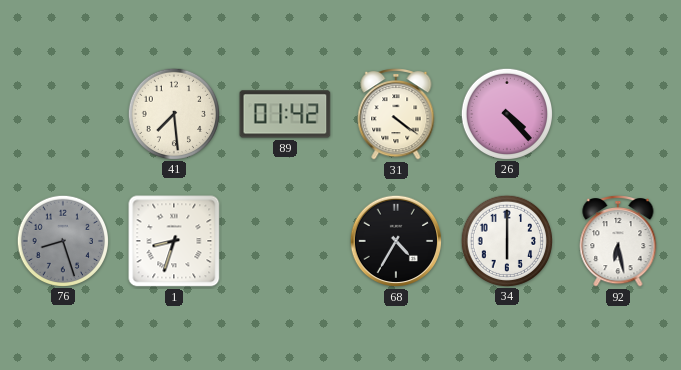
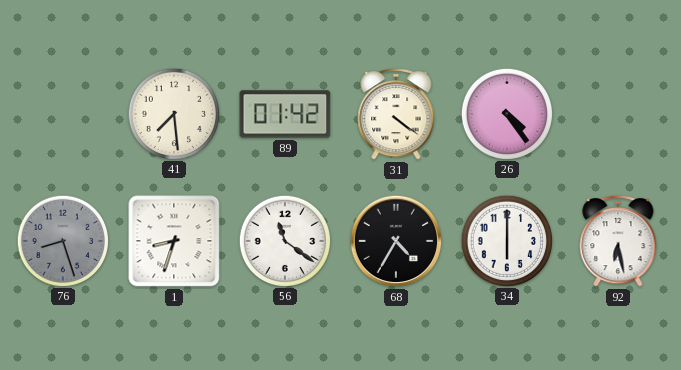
26: 4:23 -> 4:24 (506, 113)
56: none -> 11:21 (284, 240)
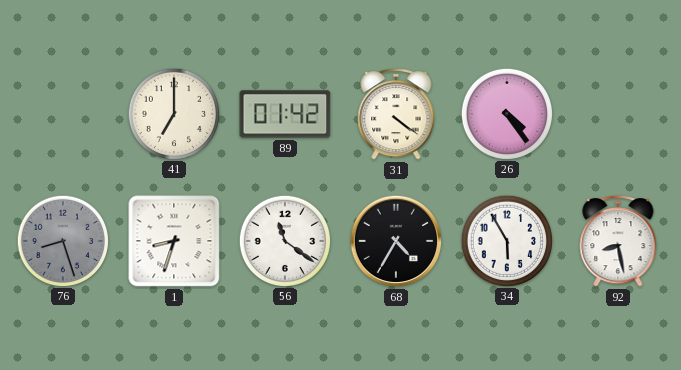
41: 7:29 -> 7:00 (173, 113)
34: 6:00 -> 5:55 (506, 240)
92: 6:28 -> 8:28 (618, 242)
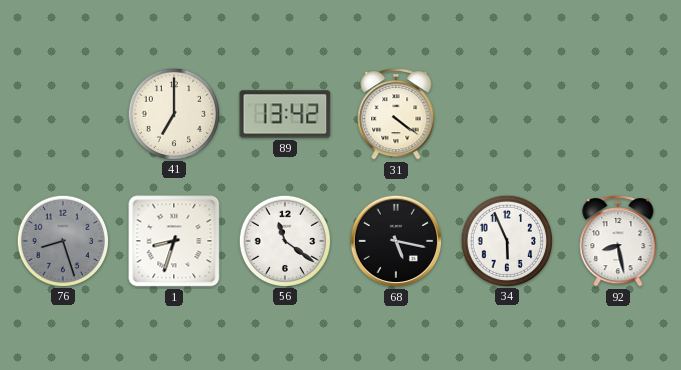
89: 01:42 -> 13:42 (285, 114)
26: 4:24 -> none (506, 113)
68: 4:35 -> 5:17 (396, 241)
34: 5:55 -> 5:56 (506, 240)
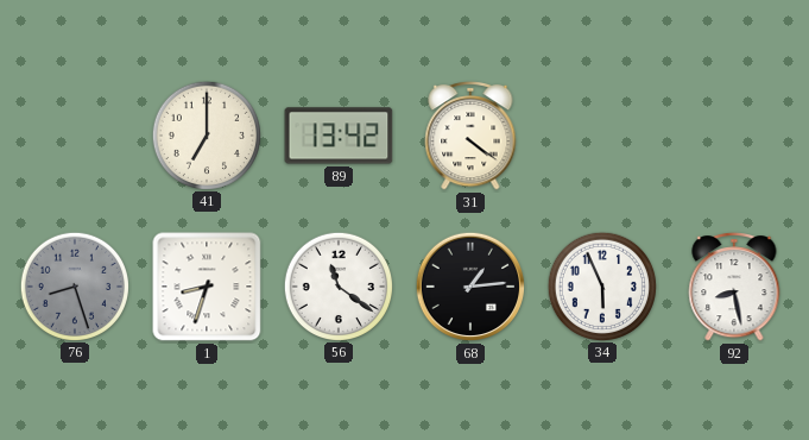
68: 5:17 -> 1:14 (470, 287)
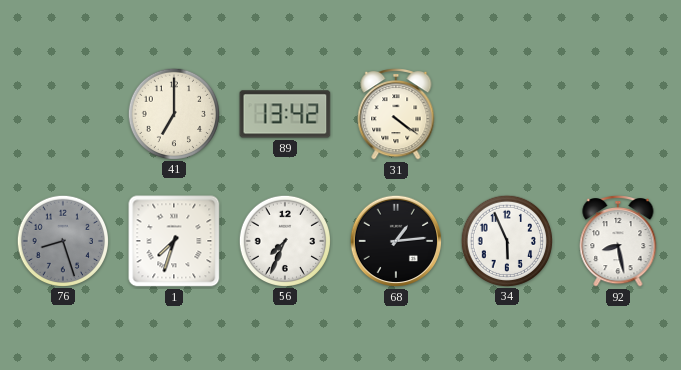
1: 8:33 -> 7:33 (174, 241)
56: 11:21 -> 7:34 (284, 240)
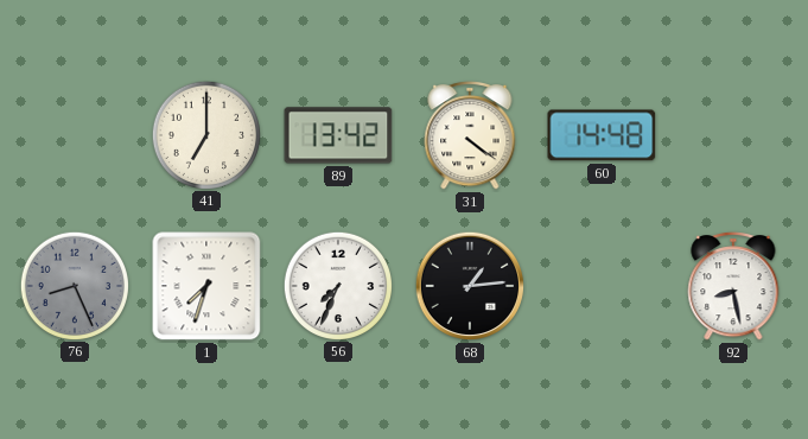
60: none -> 14:48 (602, 135)
76: 8:27 -> 8:26 (74, 285)
34: 5:56 -> none (506, 240)
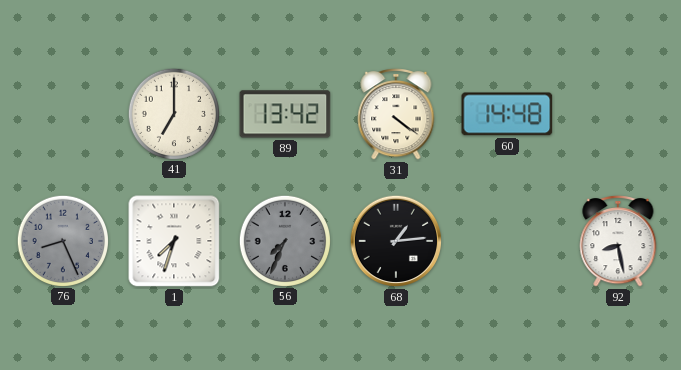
56 dial: white -> grey (284, 240)
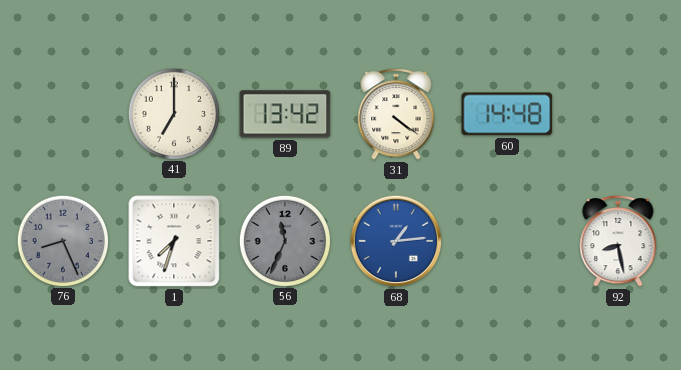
56: 7:34 -> 11:34 (284, 240)
68 dial: black -> blue (396, 241)
